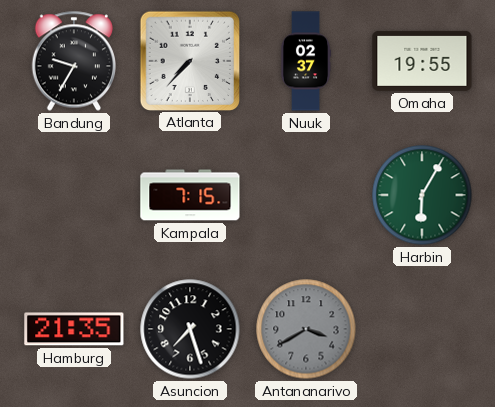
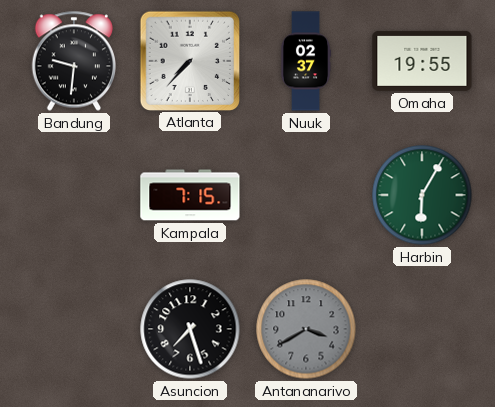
Bandung: 9:35 -> 9:31 (73, 61)
Hamburg: 21:35 -> none (74, 329)
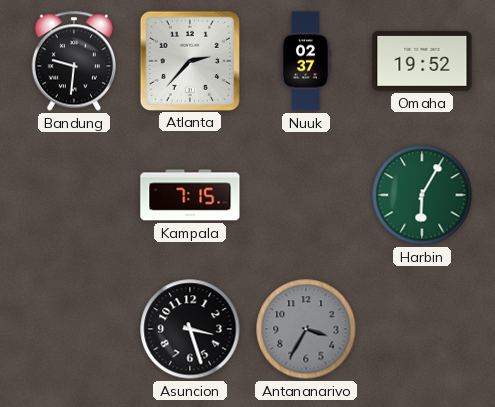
Atlanta: 7:37 -> 2:37 (189, 60)
Omaha: 19:55 -> 19:52 (422, 61)
Asuncion: 7:27 -> 3:27 (190, 329)
Antananarivo: 3:40 -> 3:35 (306, 329)
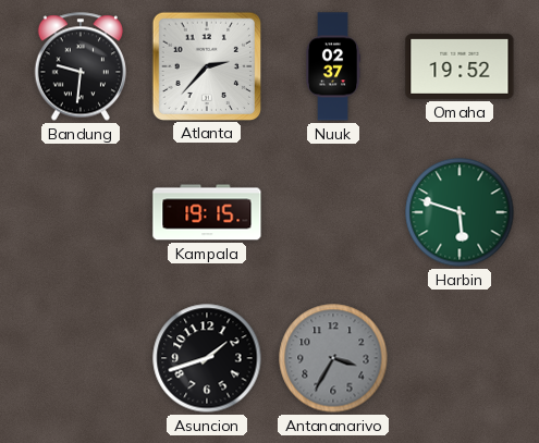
Kampala: 7:15 -> 19:15 (207, 212)
Harbin: 6:05 -> 5:48 (460, 212)
Asuncion: 3:27 -> 1:42 (207, 358)
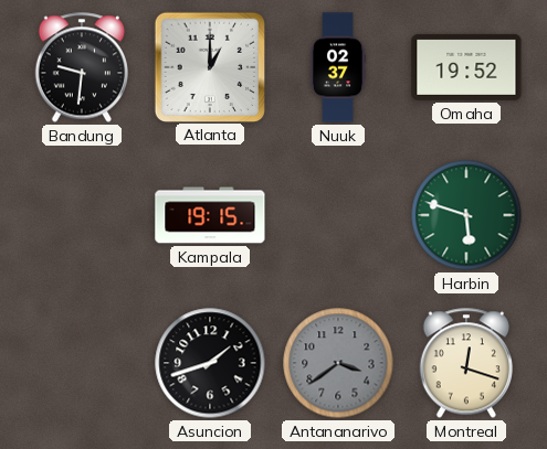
Atlanta: 2:37 -> 1:00 (209, 66)
Antananarivo: 3:35 -> 3:39 (338, 363)
Montreal: none -> 12:18 (465, 363)
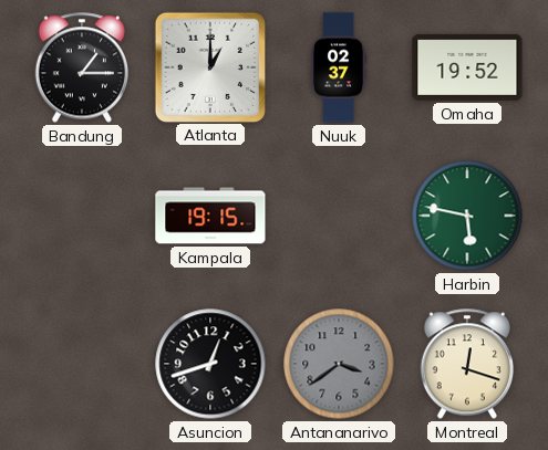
Bandung: 9:31 -> 1:15 (81, 67)
Harbin: 5:48 -> 5:47 (467, 216)
Asuncion: 1:42 -> 12:42 (210, 364)
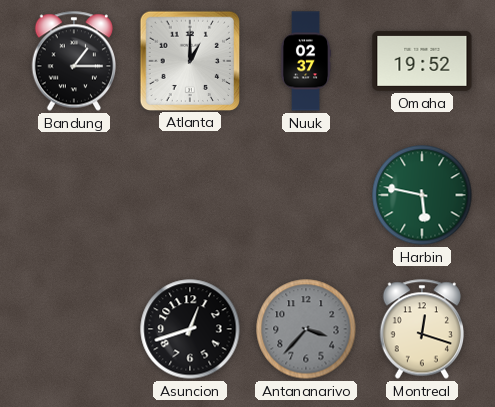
Kampala: 19:15 -> none (210, 216)
Antananarivo: 3:39 -> 3:37 (306, 329)
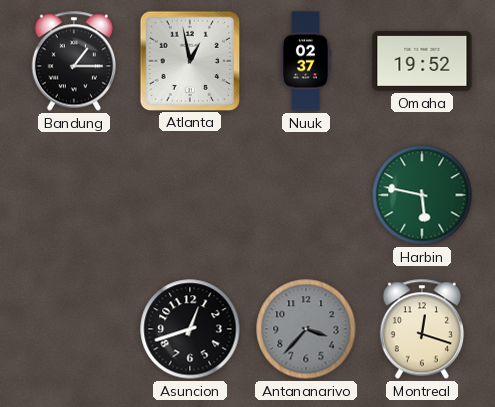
Atlanta: 1:00 -> 12:58 (189, 60)
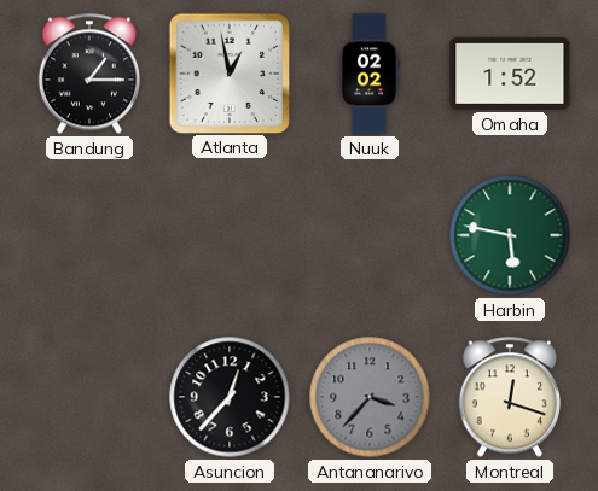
Nuuk: 02:37 -> 02:02 (370, 74)
Omaha: 19:52 -> 1:52 (510, 74)
Asuncion: 12:42 -> 12:37 (230, 397)
